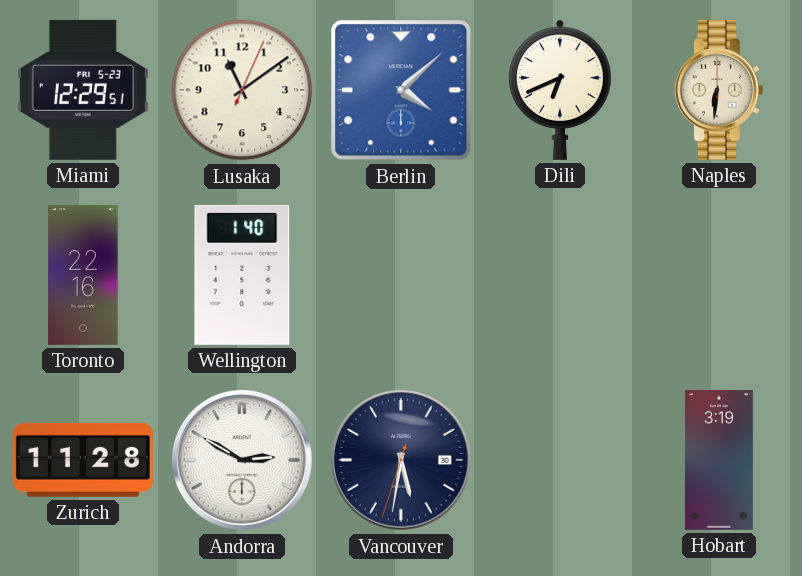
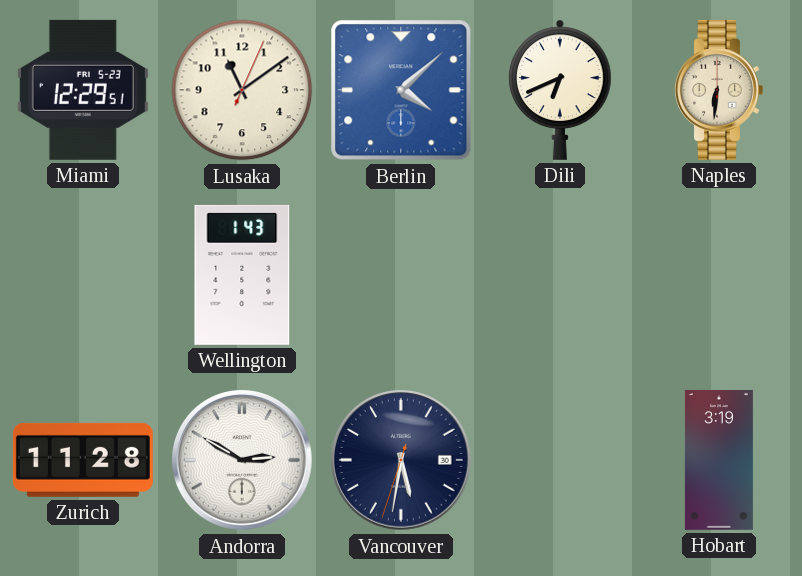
Toronto: 22:16 -> none (83, 275)
Wellington: 1:40 -> 1:43 (242, 275)
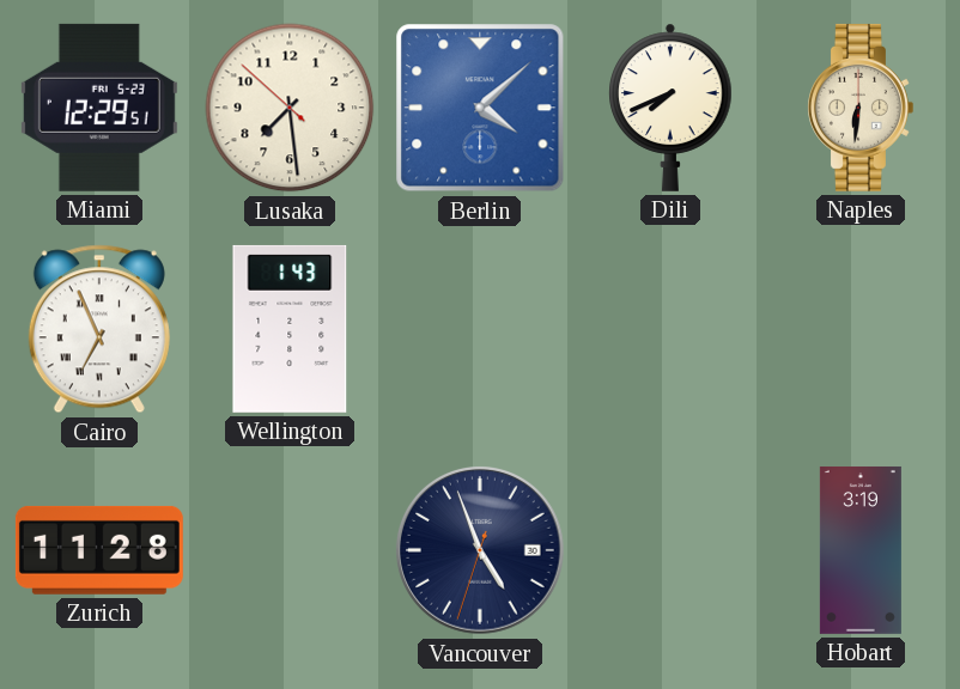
Lusaka: 11:09 -> 7:28 (290, 108)
Dili: 6:41 -> 7:41 (670, 108)
Cairo: none -> 6:56 (99, 329)
Andorra: 2:50 -> none (243, 461)
Vancouver: 5:31 -> 4:56 (481, 551)
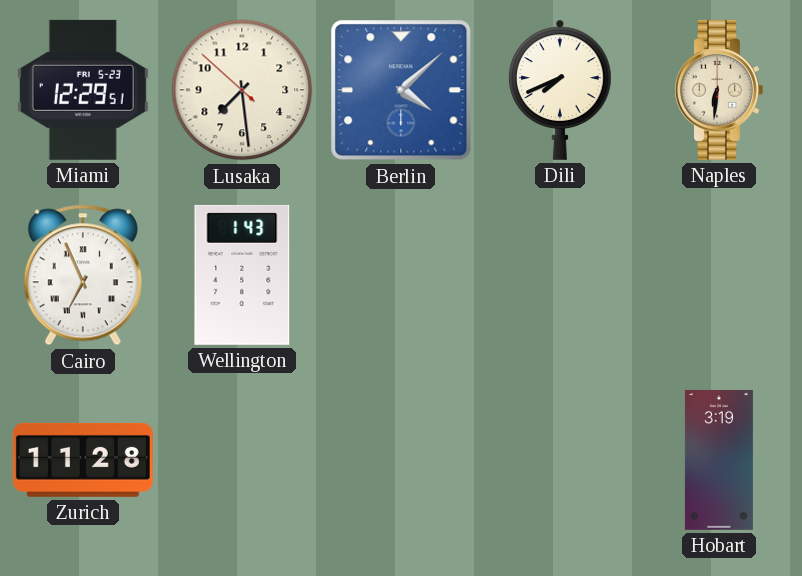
Vancouver: 4:56 -> none (481, 551)
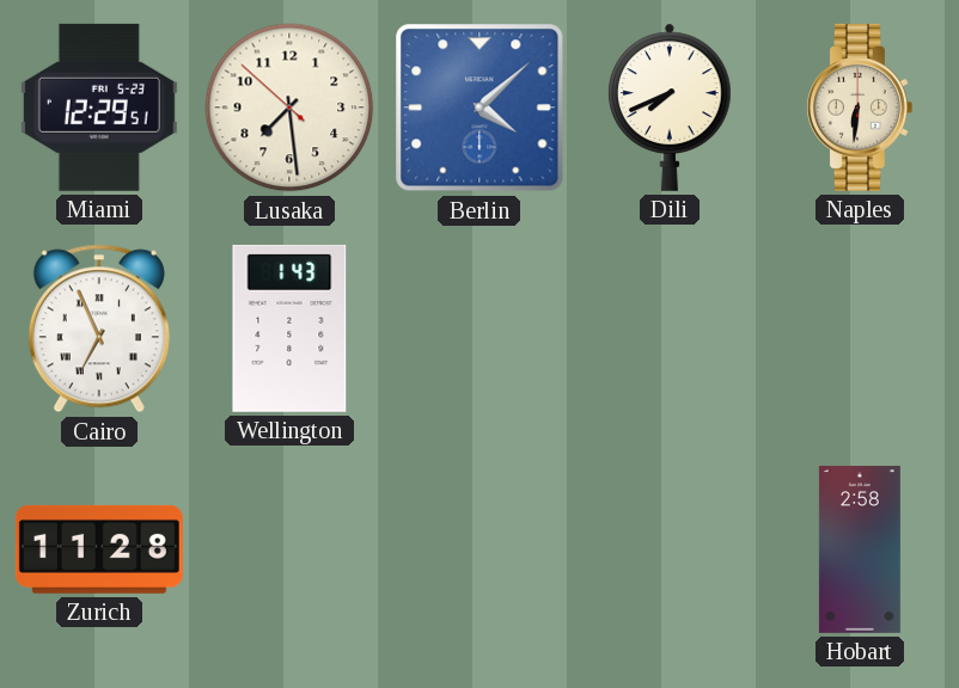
Hobart: 3:19 -> 2:58 (860, 549)
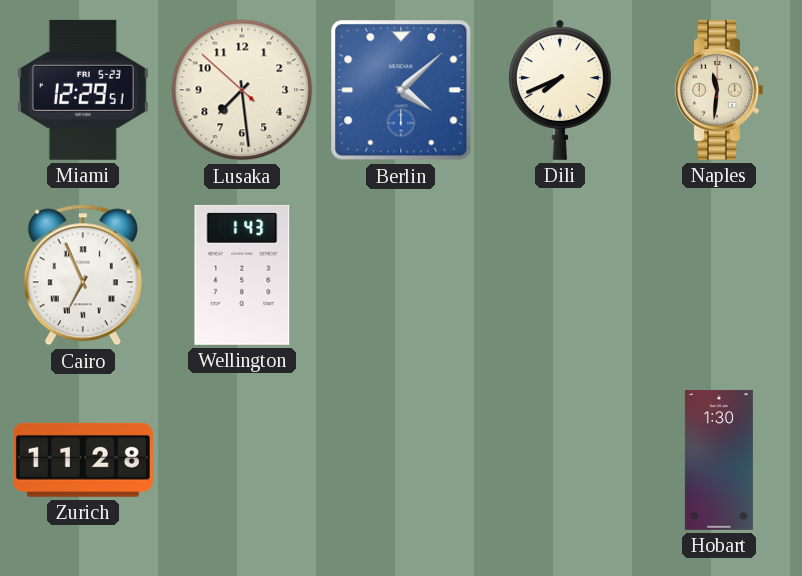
Naples: 6:31 -> 11:31 (719, 90)
Hobart: 2:58 -> 1:30 (719, 460)
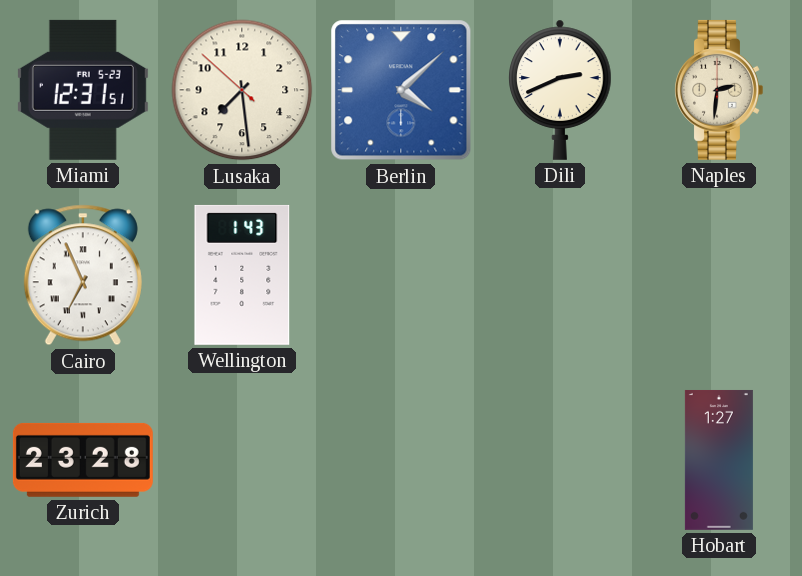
Miami: 12:29 -> 12:31 (83, 90)
Dili: 7:41 -> 2:41 (560, 90)
Naples: 11:31 -> 2:31 (719, 90)
Zurich: 11:28 -> 23:28 (83, 460)
Hobart: 1:30 -> 1:27 (719, 460)
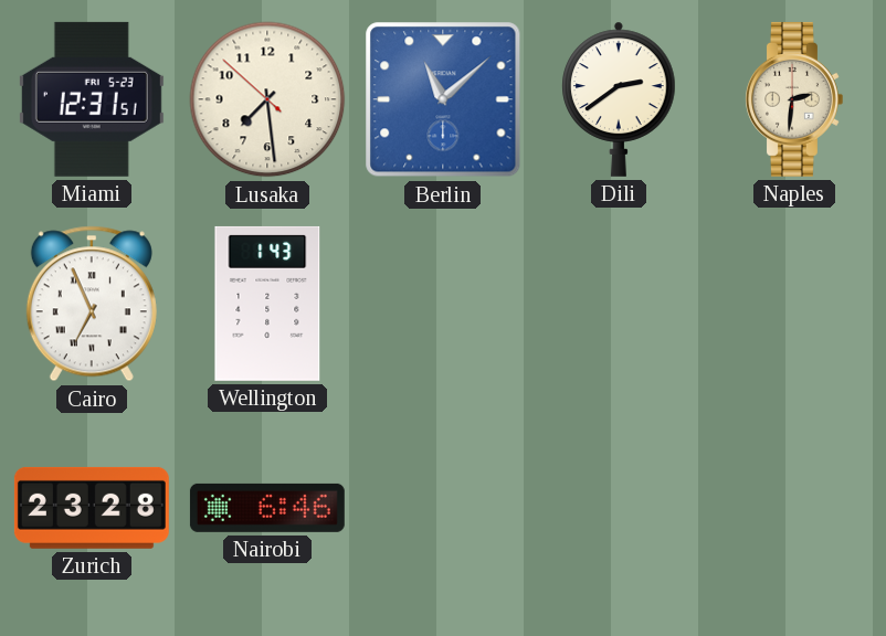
Berlin: 4:08 -> 11:08 (443, 99)
Dili: 2:41 -> 2:39 (619, 99)
Nairobi: none -> 6:46 (267, 508)
Hobart: 1:27 -> none (719, 460)
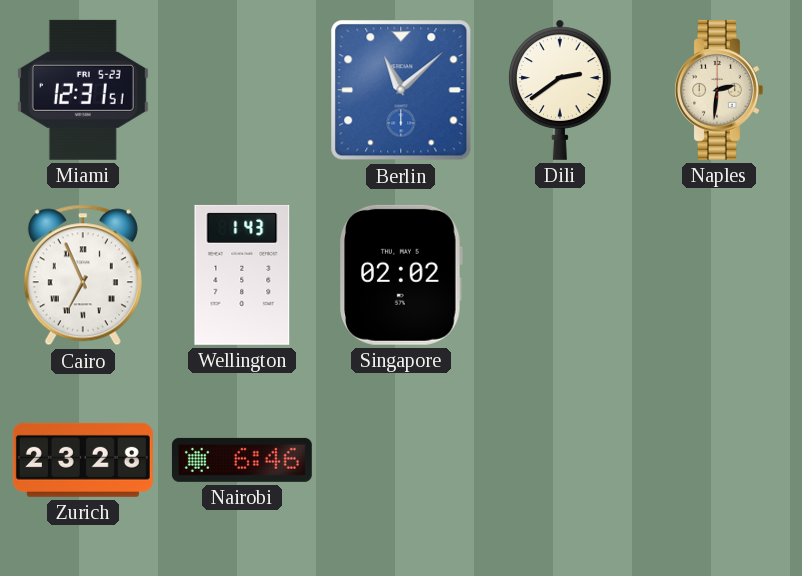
Lusaka: 7:28 -> none (267, 99)
Singapore: none -> 02:02 (401, 275)
